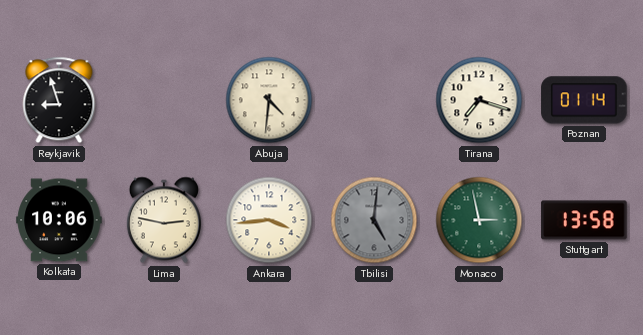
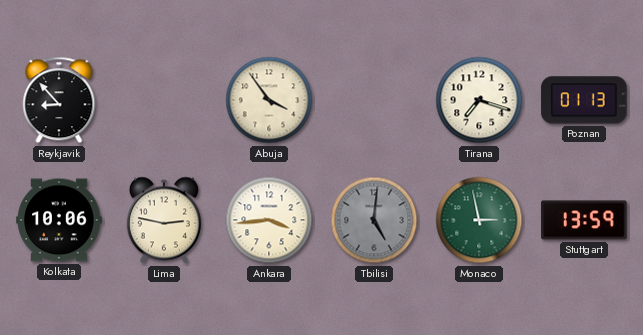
Reykjavik: 8:57 -> 8:53 (59, 100)
Abuja: 4:31 -> 3:54 (269, 100)
Poznan: 01:14 -> 01:13 (584, 100)
Stuttgart: 13:58 -> 13:59 (584, 220)
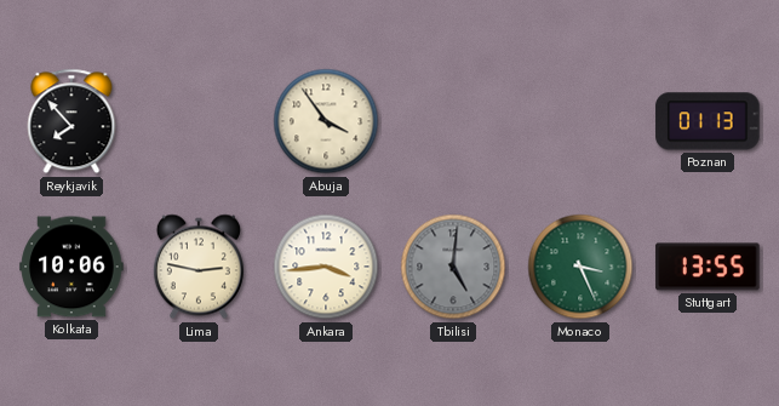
Reykjavik: 8:53 -> 7:53 (71, 121)
Tirana: 7:18 -> none (479, 100)
Monaco: 2:58 -> 3:26 (580, 267)
Stuttgart: 13:59 -> 13:55 (708, 267)
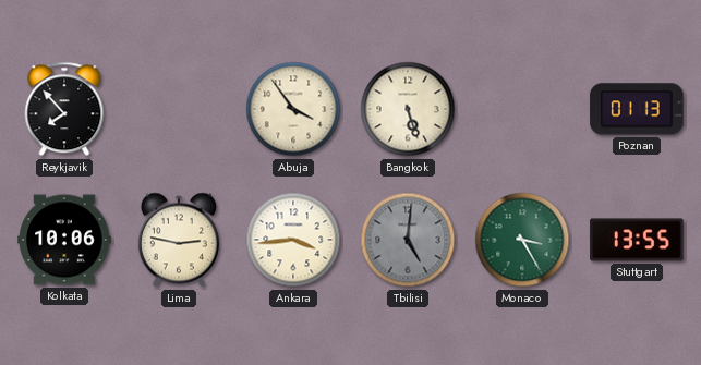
Bangkok: none -> 5:27 (408, 109)
Monaco: 3:26 -> 3:25 (522, 240)
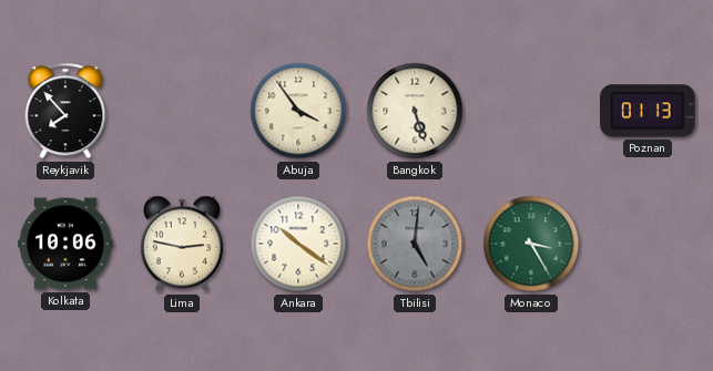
Ankara: 3:44 -> 10:21 (298, 244)
Stuttgart: 13:55 -> none (637, 240)
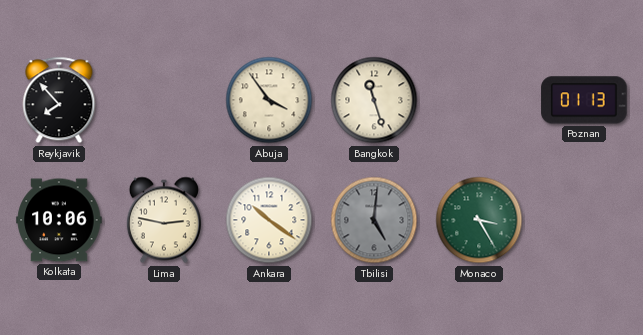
Bangkok: 5:27 -> 11:27 (374, 100)
